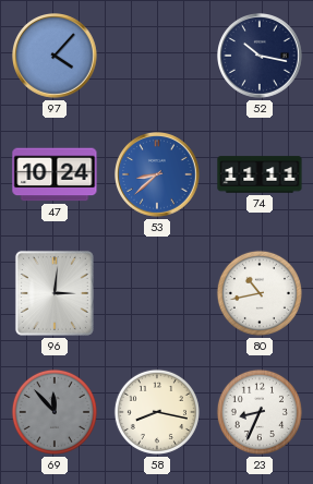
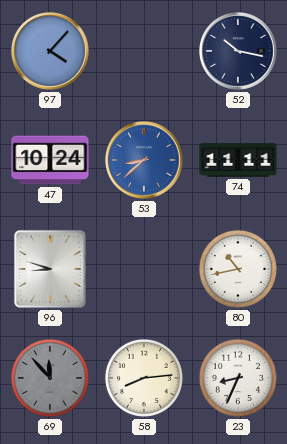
96: 3:01 -> 8:48 (50, 269)
58: 8:17 -> 8:14 (144, 378)
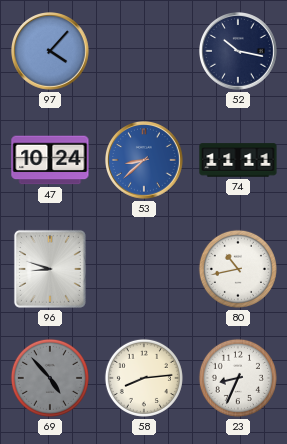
69: 11:53 -> 4:53 (50, 378)
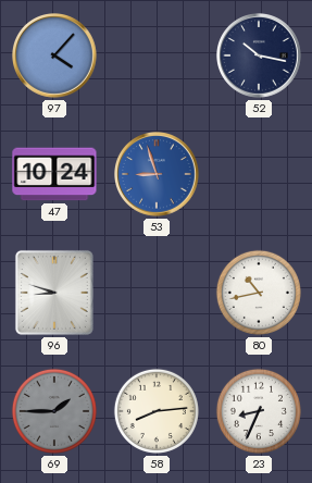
53: 8:38 -> 8:57 (158, 175)
74: 11:11 -> none (238, 160)
69: 4:53 -> 1:45 (54, 411)
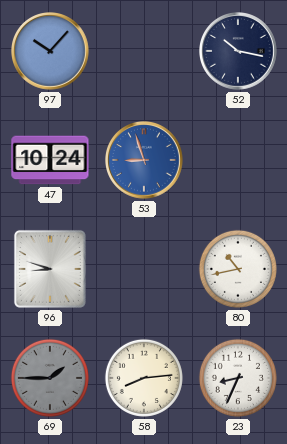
97: 4:07 -> 10:07 (51, 52)
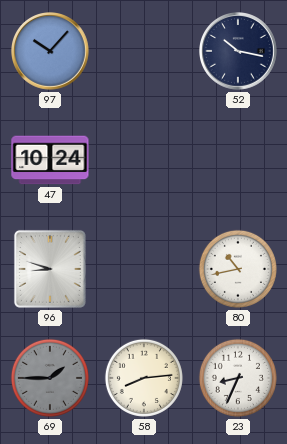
53: 8:57 -> none (145, 161)
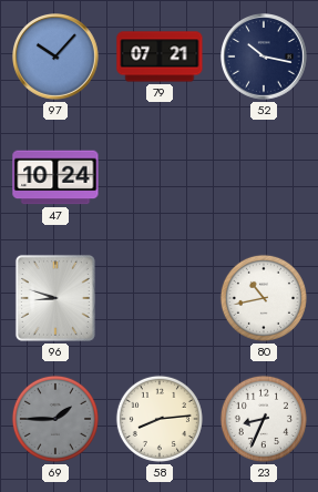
79: none -> 07:21 (160, 57)
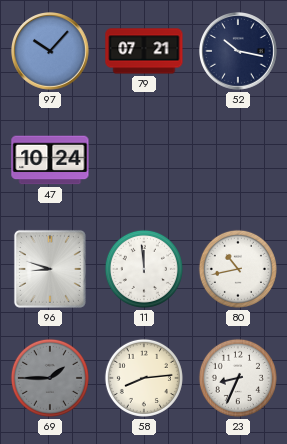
11: none -> 11:59 (144, 269)
